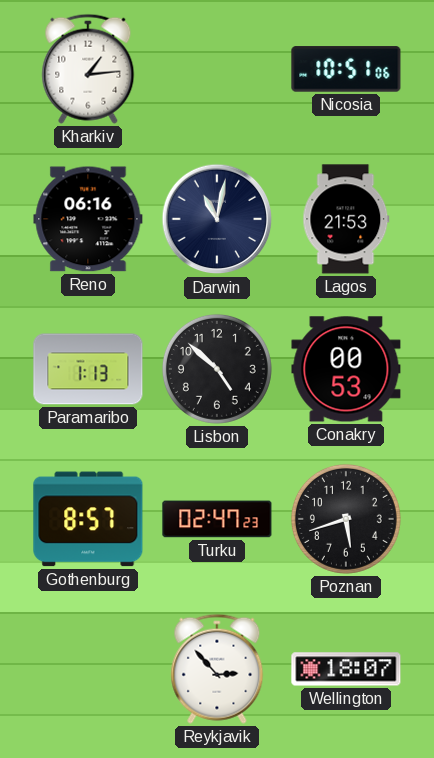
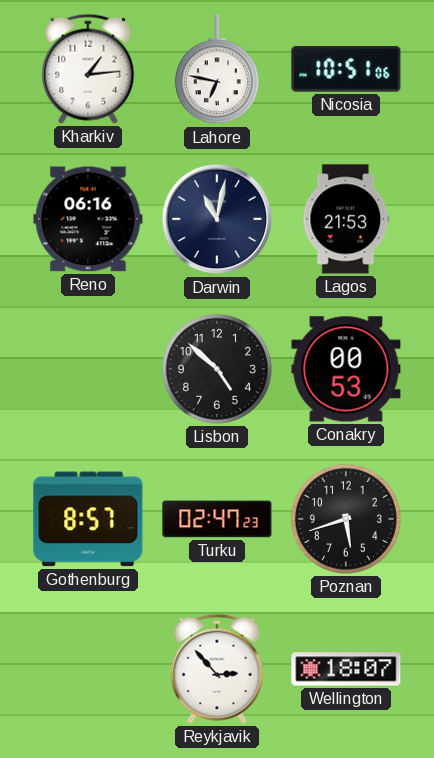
Lahore: none -> 6:47 (217, 70)
Paramaribo: 1:13 -> none (88, 369)
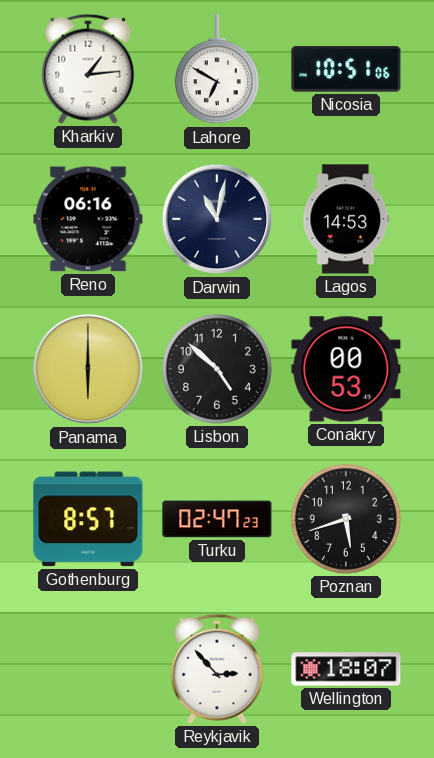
Lahore: 6:47 -> 6:50 (217, 70)
Lagos: 21:53 -> 14:53 (346, 219)
Panama: none -> 6:00 (88, 369)
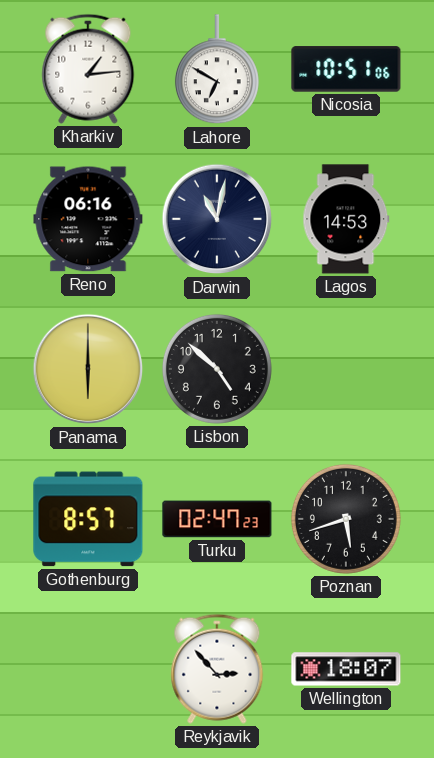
Conakry: 00:53 -> none (346, 369)
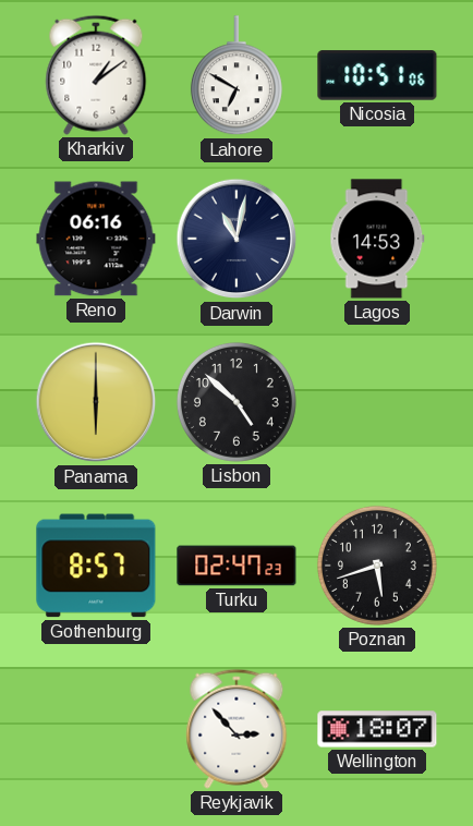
Kharkiv: 1:14 -> 1:09 (96, 75)
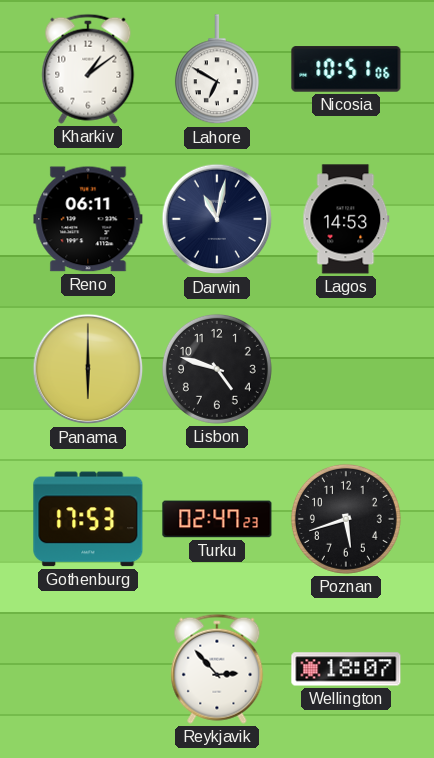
Reno: 06:16 -> 06:11 (88, 219)
Lisbon: 4:52 -> 4:48 (217, 369)
Gothenburg: 8:57 -> 17:53 (88, 519)
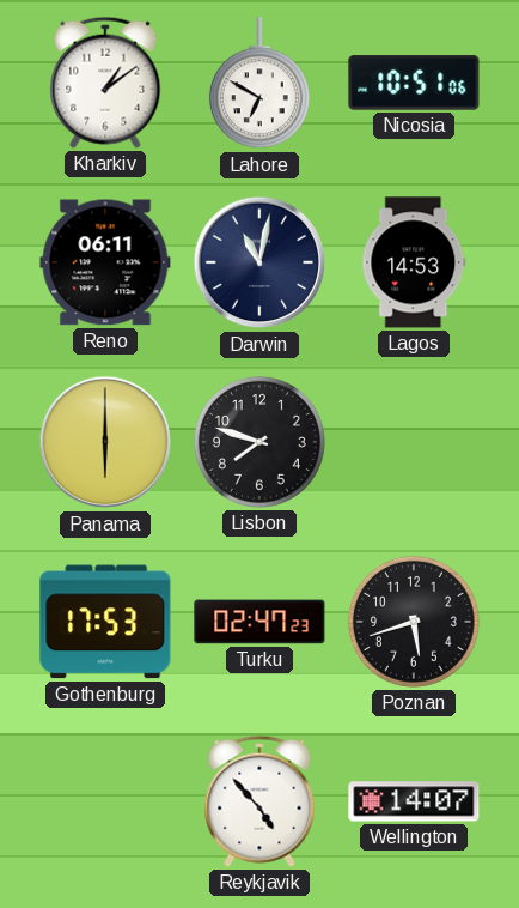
Lisbon: 4:48 -> 7:48 (259, 442)
Reykjavik: 2:53 -> 4:53 (259, 801)
Wellington: 18:07 -> 14:07 (414, 801)
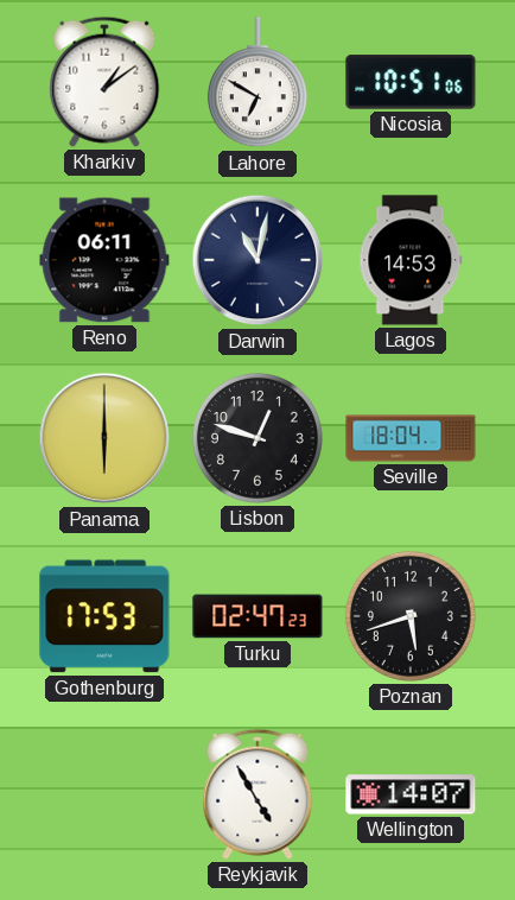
Lisbon: 7:48 -> 12:48 (257, 438)
Seville: none -> 18:04 (411, 438)
Reykjavik: 4:53 -> 4:55 (257, 794)
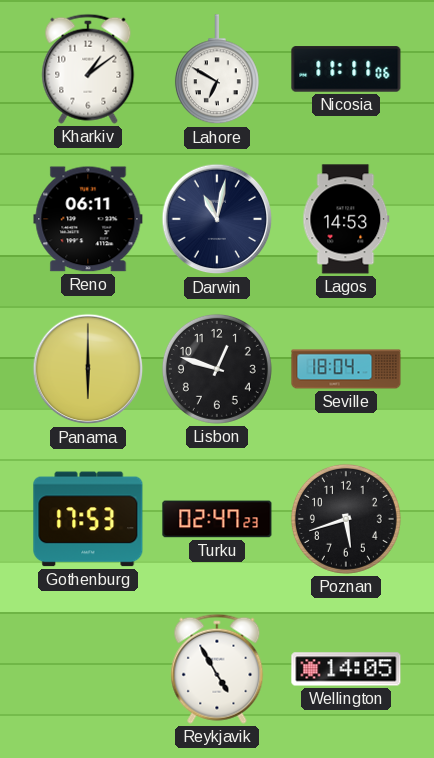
Nicosia: 10:51 -> 11:11 (346, 69)
Wellington: 14:07 -> 14:05 (346, 669)
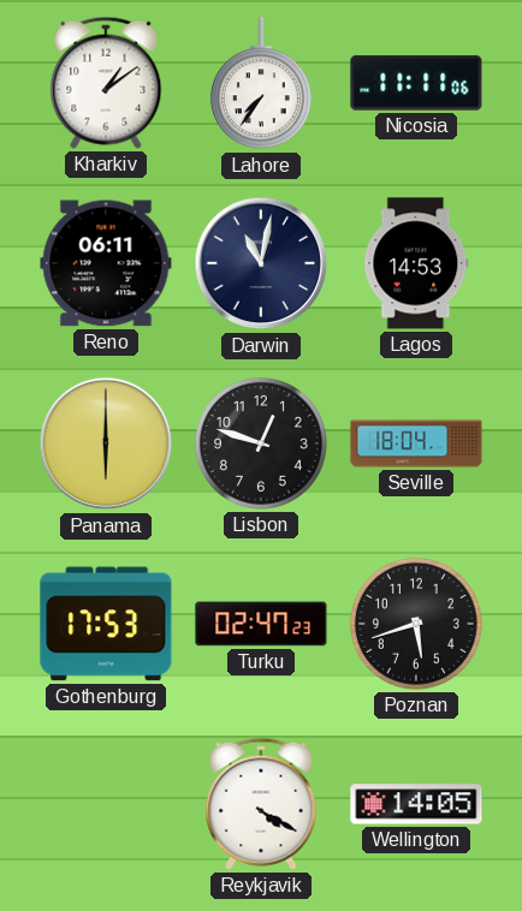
Lahore: 6:50 -> 7:36 (261, 84)
Reykjavik: 4:55 -> 4:20 (261, 804)
